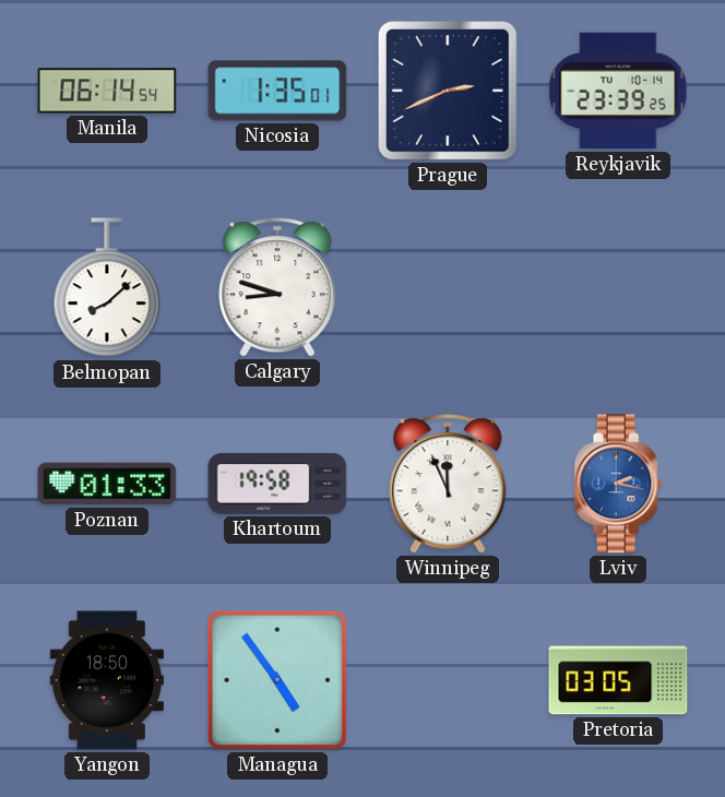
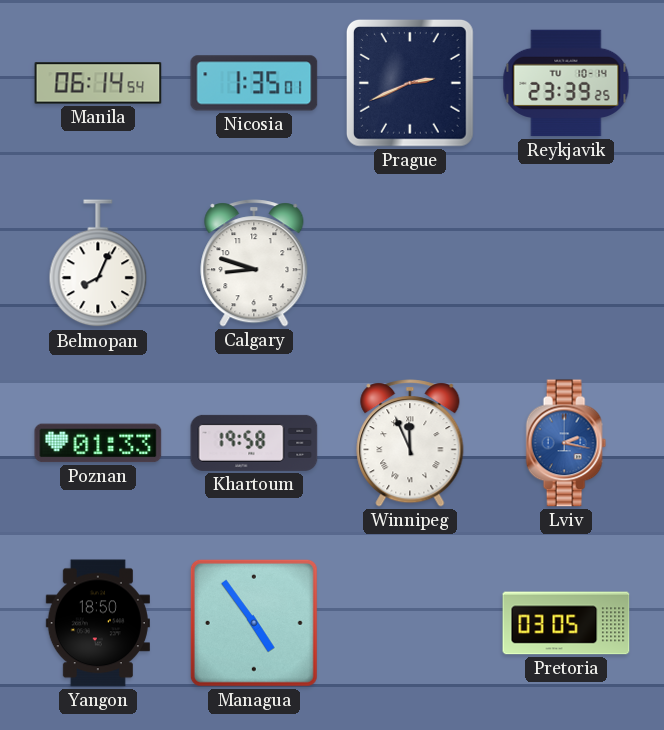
Belmopan: 8:08 -> 8:04 (98, 264)
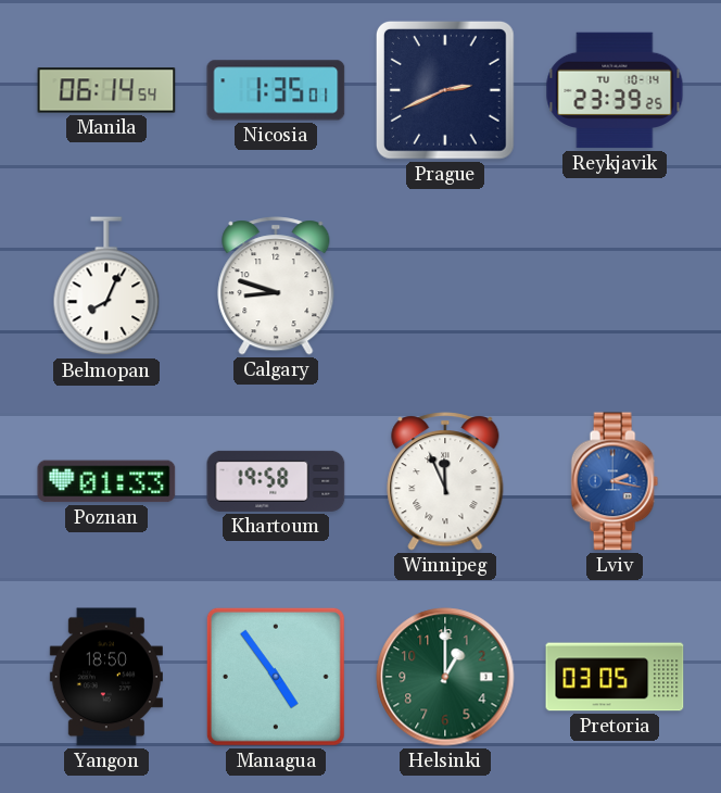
Helsinki: none -> 1:00 (445, 677)
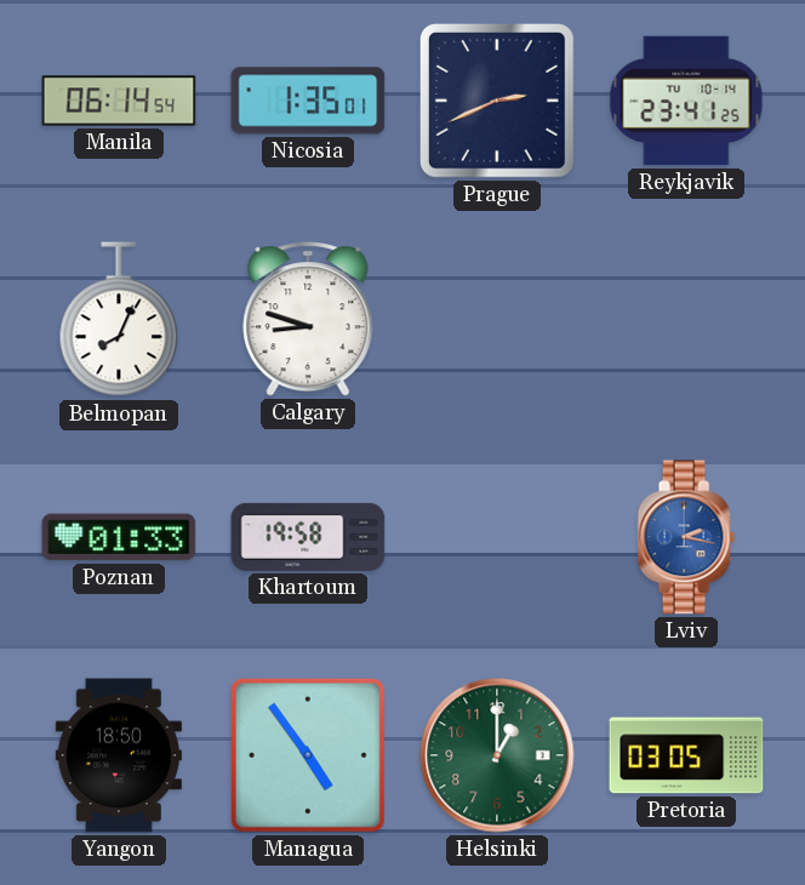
Reykjavik: 23:39 -> 23:41 (686, 101)
Winnipeg: 11:56 -> none (445, 481)
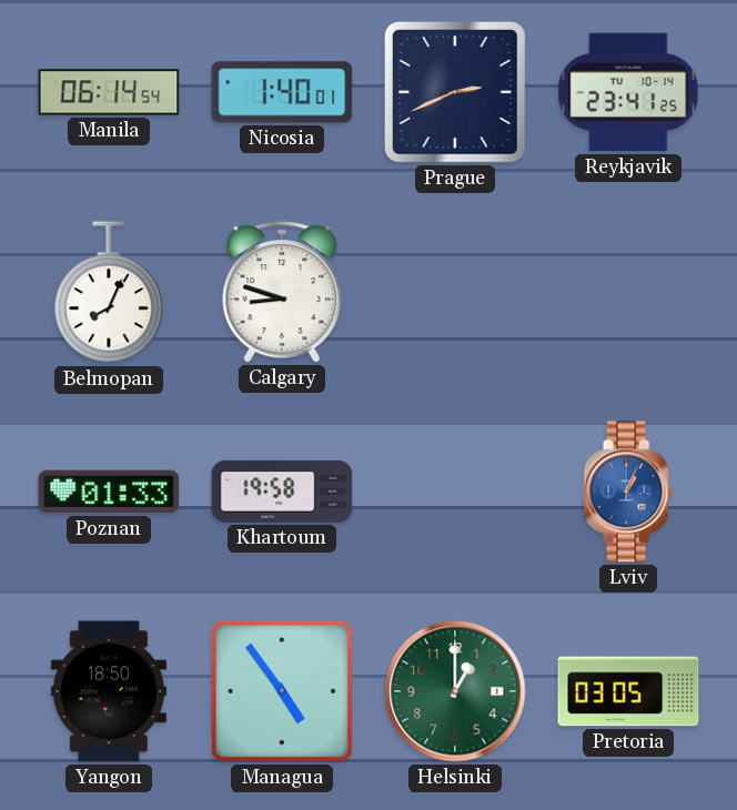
Nicosia: 1:35 -> 1:40 (282, 92)
Lviv: 2:17 -> 1:04 (628, 492)
